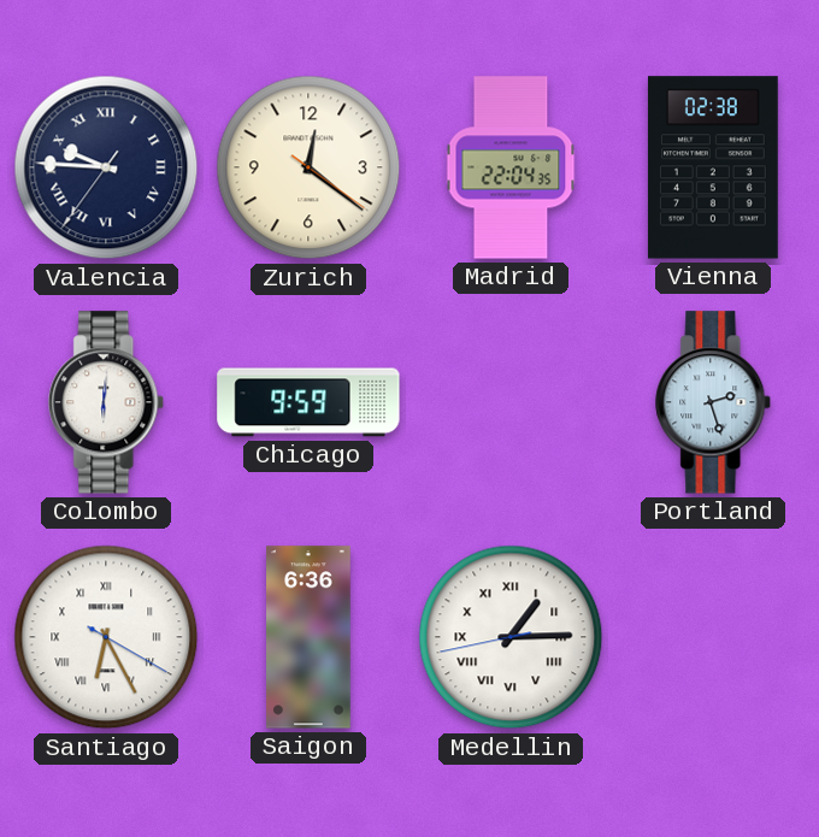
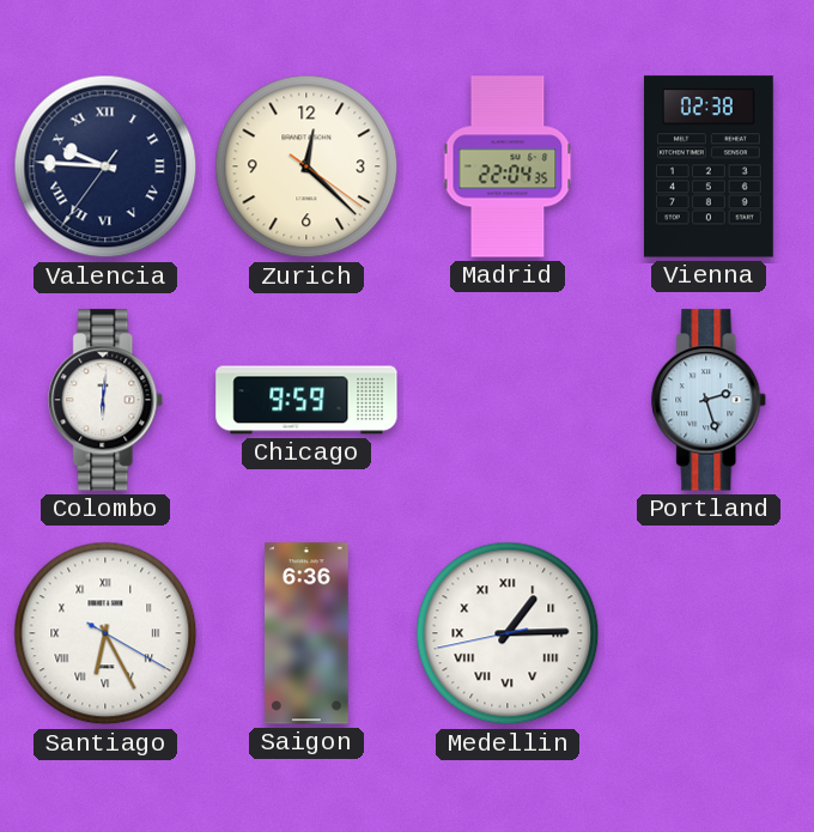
Zurich: 12:21 -> 12:22 (306, 166)
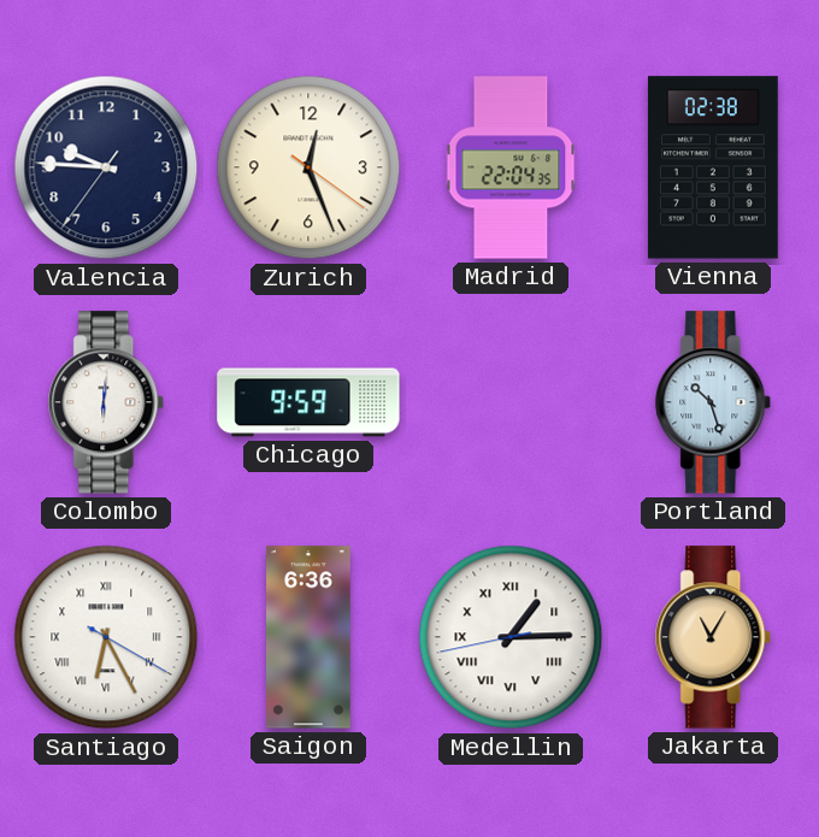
Valencia numerals: Roman -> Arabic (106, 167)
Zurich: 12:22 -> 12:26 (308, 167)
Portland: 2:27 -> 10:27 (714, 402)
Jakarta: none -> 11:05 (714, 637)
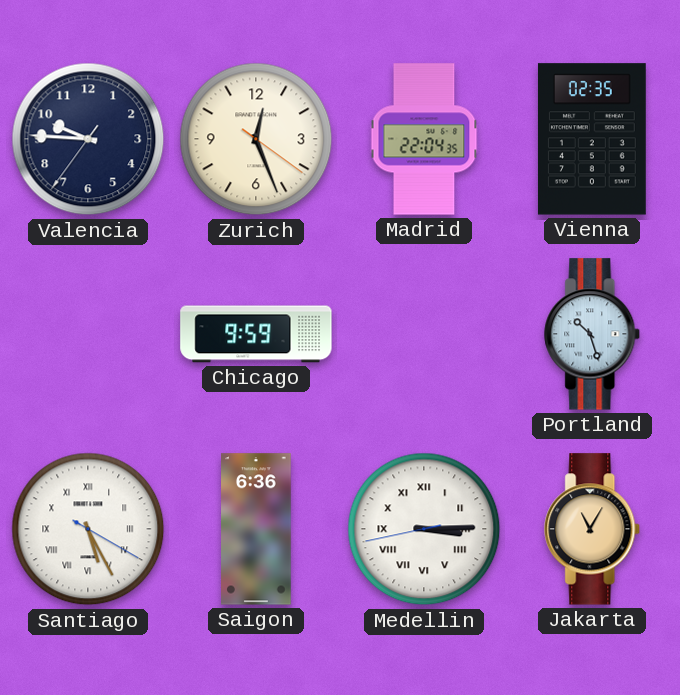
Vienna: 02:38 -> 02:35 (592, 139)
Colombo: 6:01 -> none (107, 402)
Santiago: 6:25 -> 5:25 (88, 529)
Medellin: 1:14 -> 3:14 (424, 529)
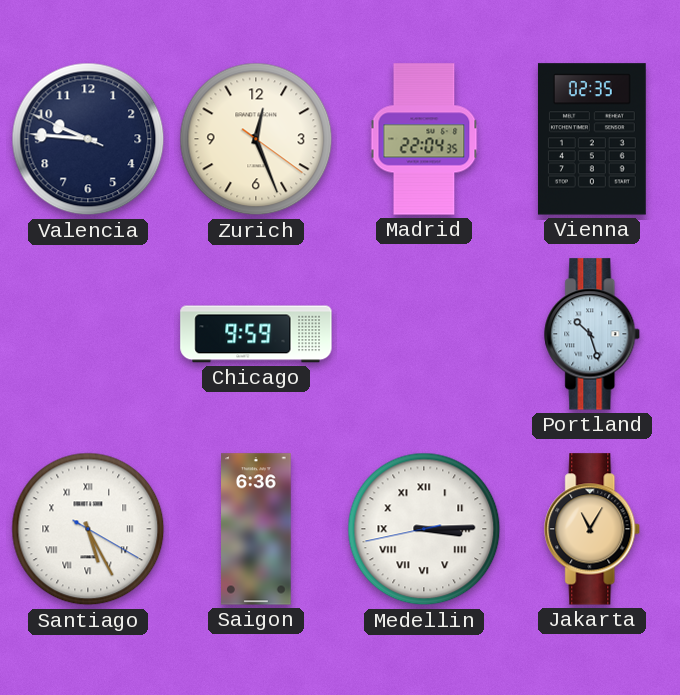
Valencia: 9:45:36 -> 9:45:49 (88, 139)
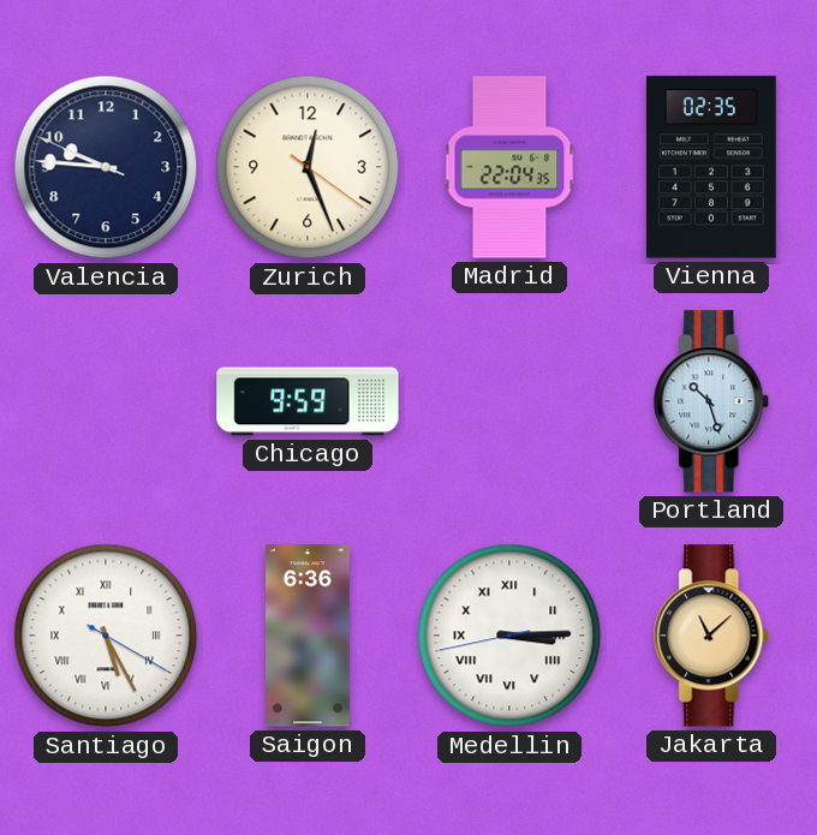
Jakarta: 11:05 -> 11:08 (712, 636)
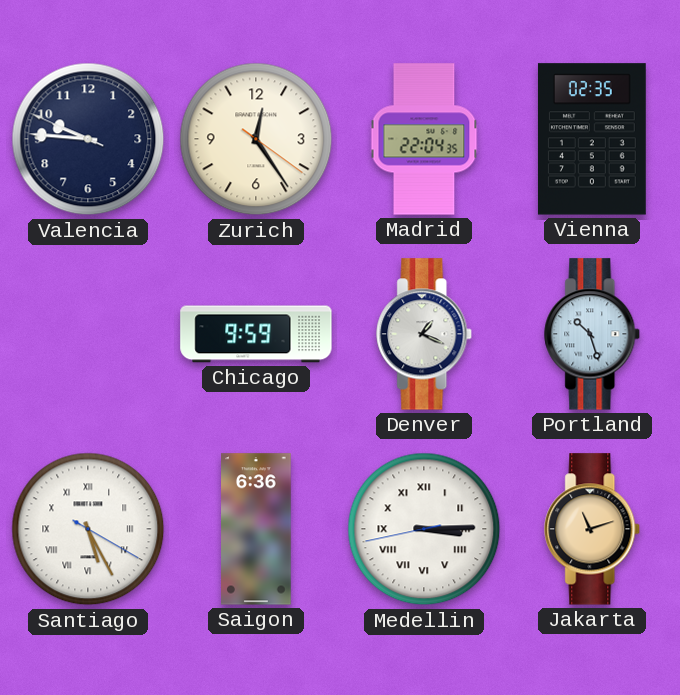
Zurich: 12:26 -> 12:24 (256, 139)
Denver: none -> 1:19 (425, 334)
Jakarta: 11:08 -> 11:12 (593, 529)
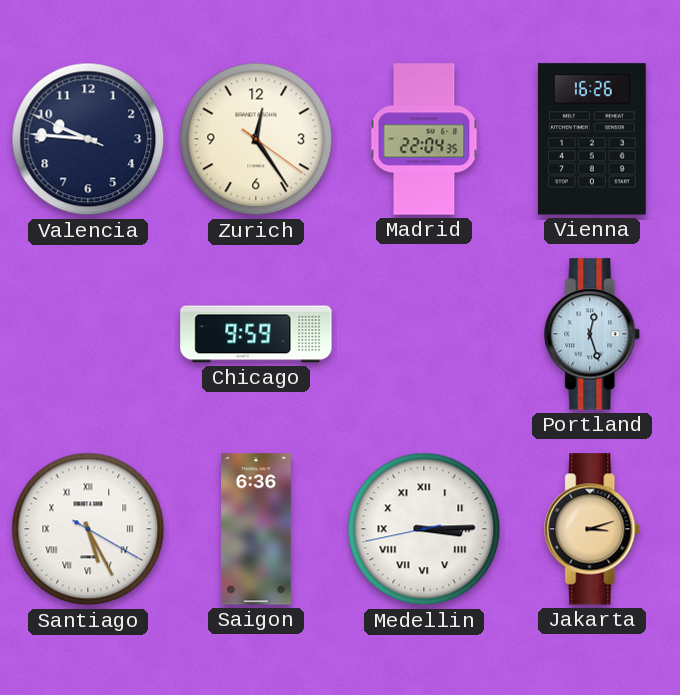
Vienna: 02:35 -> 16:26 (592, 139)
Denver: 1:19 -> none (425, 334)
Portland: 10:27 -> 12:27 (593, 334)
Jakarta: 11:12 -> 3:12 (593, 529)
